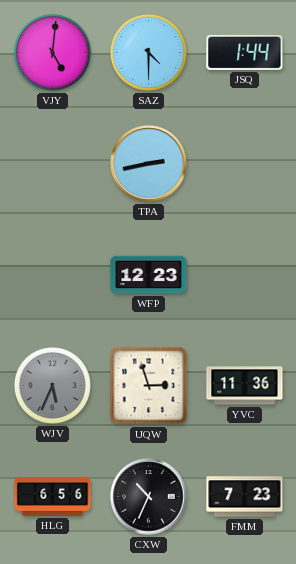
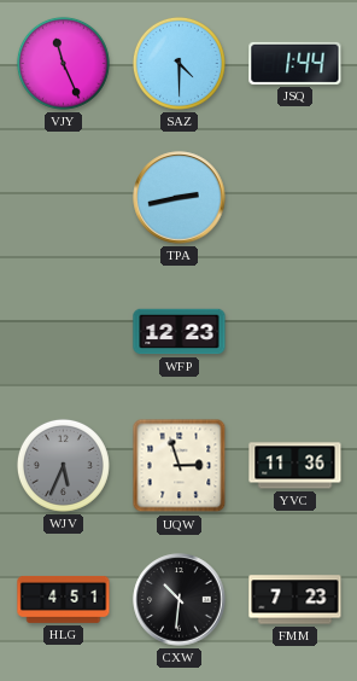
VJY: 5:01 -> 11:26 (63, 63)
HLG: 6:56 -> 4:51 (64, 599)
CXW: 10:34 -> 10:31 (180, 600)
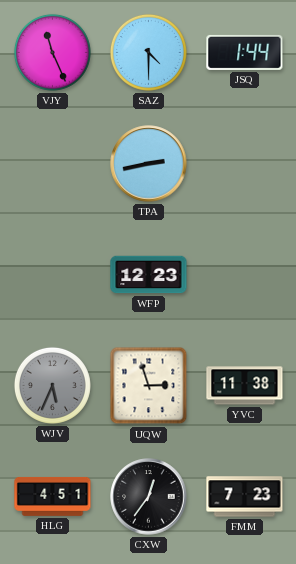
YVC: 11:36 -> 11:38 (245, 386)
CXW: 10:31 -> 12:36 (149, 497)
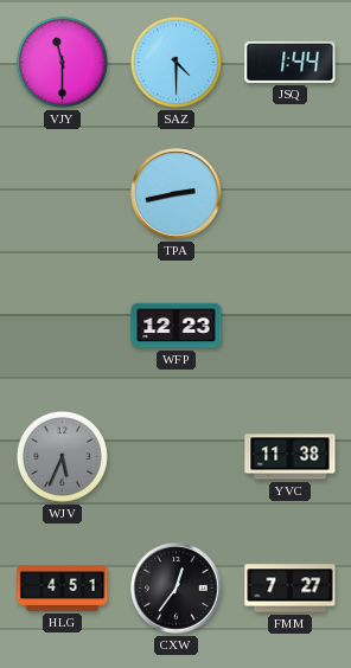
VJY: 11:26 -> 11:30 (62, 62)
UQW: 2:57 -> none (149, 386)
FMM: 7:23 -> 7:27 (291, 589)
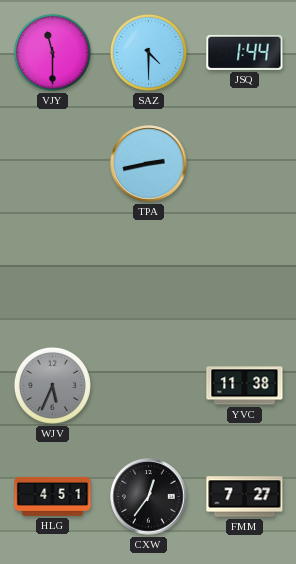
WFP: 12:23 -> none (177, 326)
